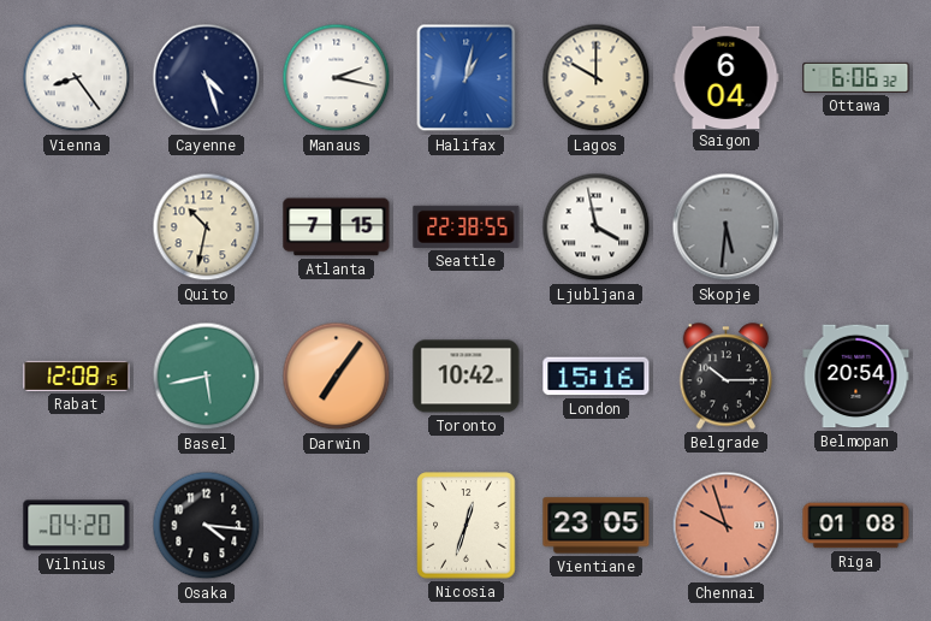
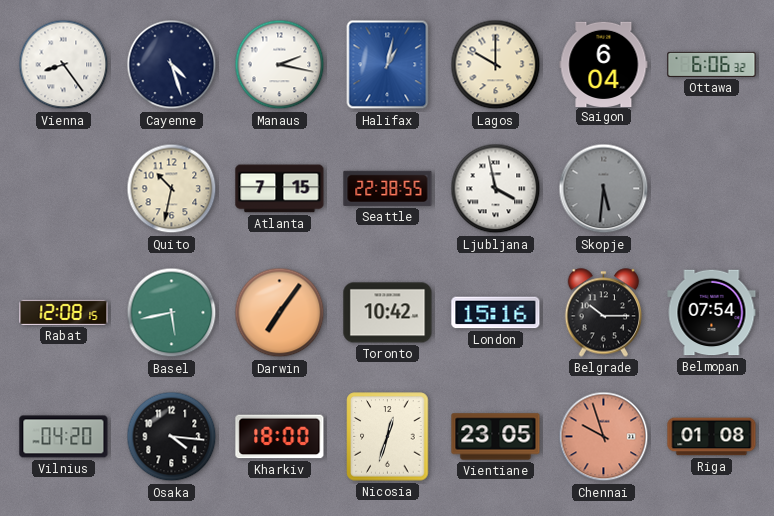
Belmopan: 20:54 -> 07:54 (712, 313)
Kharkiv: none -> 18:00 (280, 437)
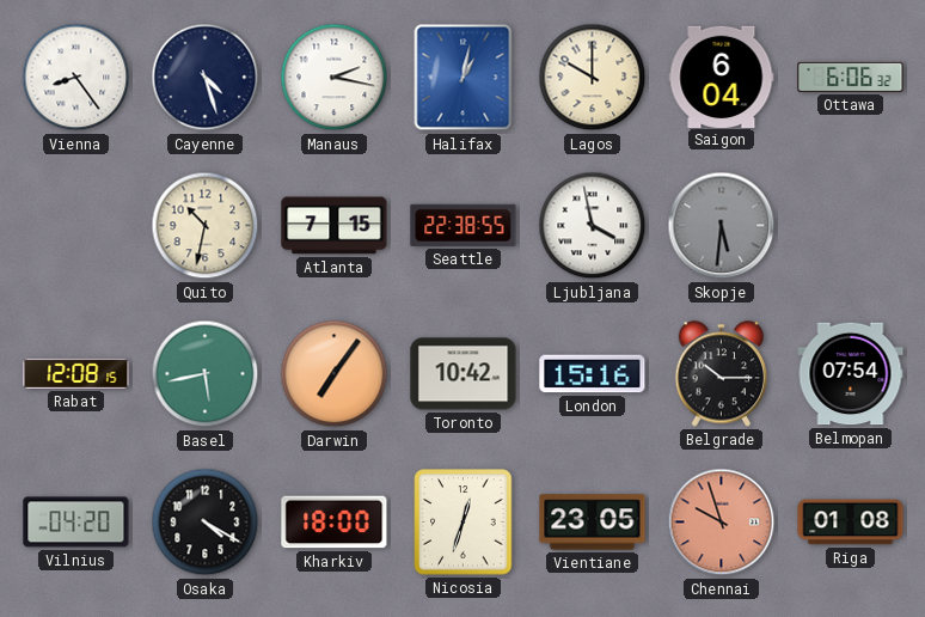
Osaka: 4:16 -> 4:20 (206, 523)
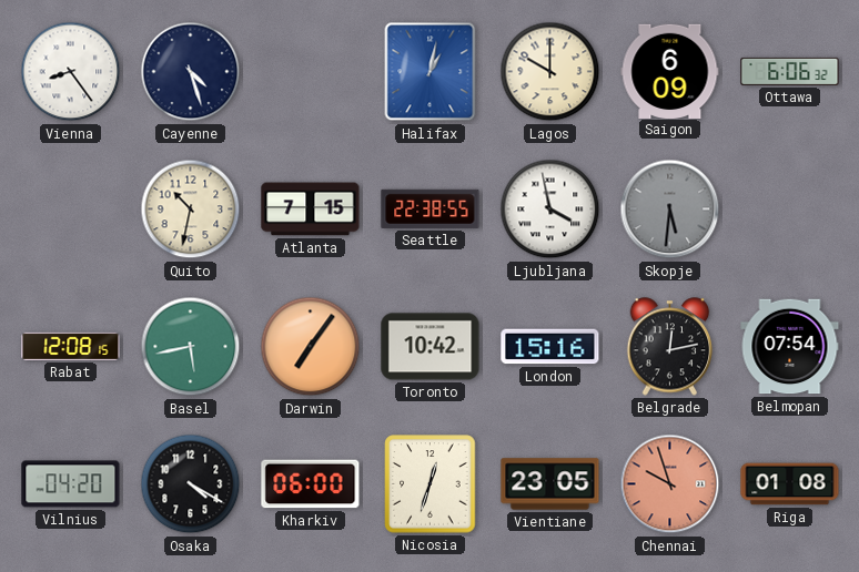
Manaus: 2:17 -> none (335, 78)
Saigon: 6:04 -> 6:09 (670, 71)
Belgrade: 10:15 -> 12:13 (670, 347)
Kharkiv: 18:00 -> 06:00 (311, 484)
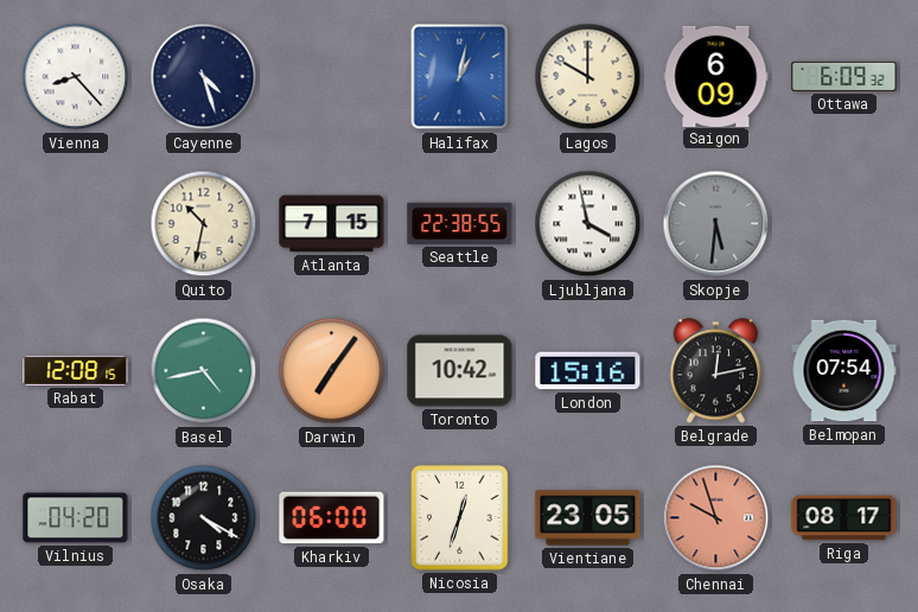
Vienna: 8:24 -> 8:23 (76, 77)
Ottawa: 6:06 -> 6:09 (844, 76)
Basel: 5:43 -> 4:43 (204, 371)
Riga: 01:08 -> 08:17 (844, 518)
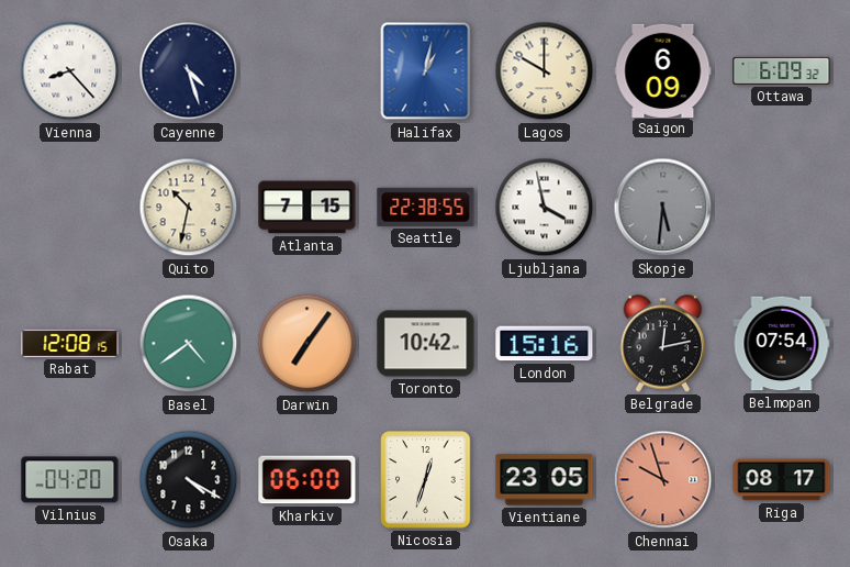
Basel: 4:43 -> 4:39 (189, 344)
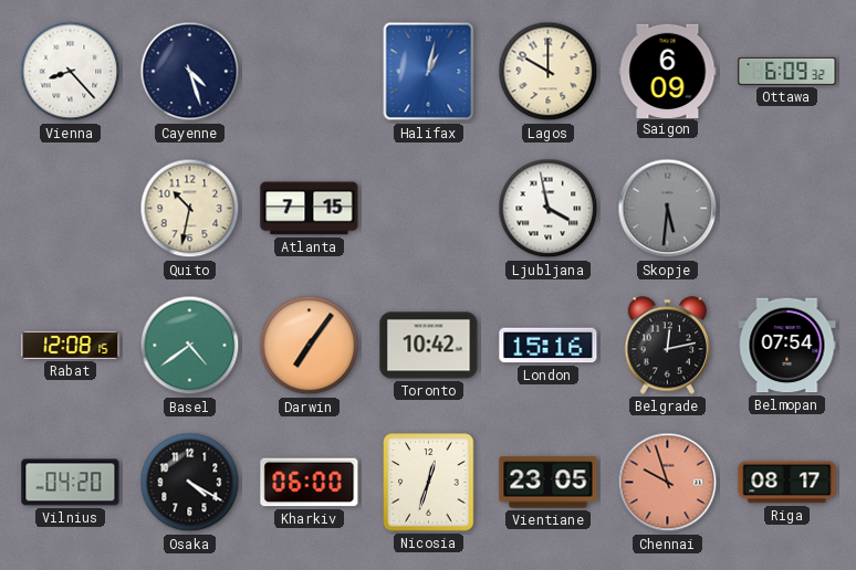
Seattle: 22:38 -> none (426, 207)
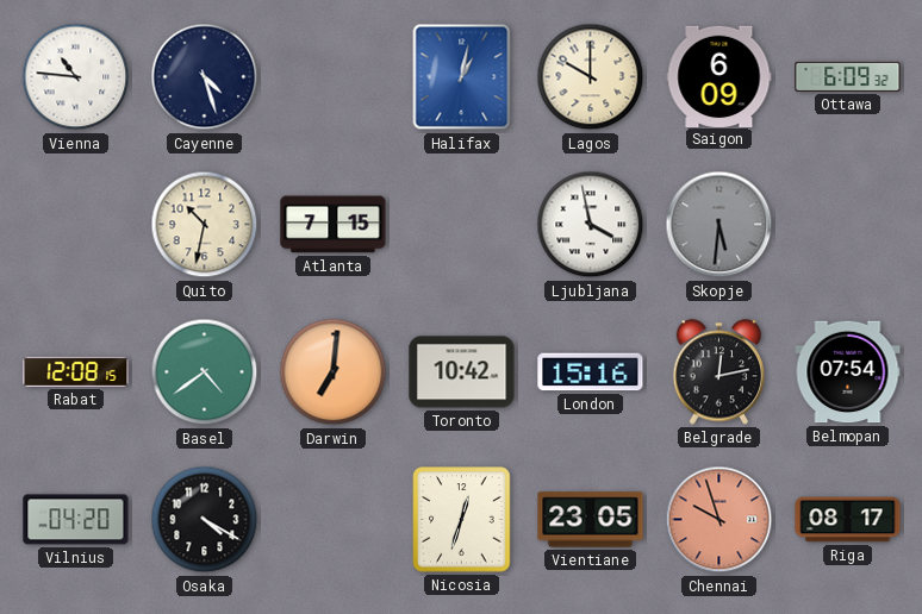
Vienna: 8:23 -> 10:46 (76, 77)
Darwin: 7:06 -> 7:01 (334, 372)
Kharkiv: 06:00 -> none (310, 483)
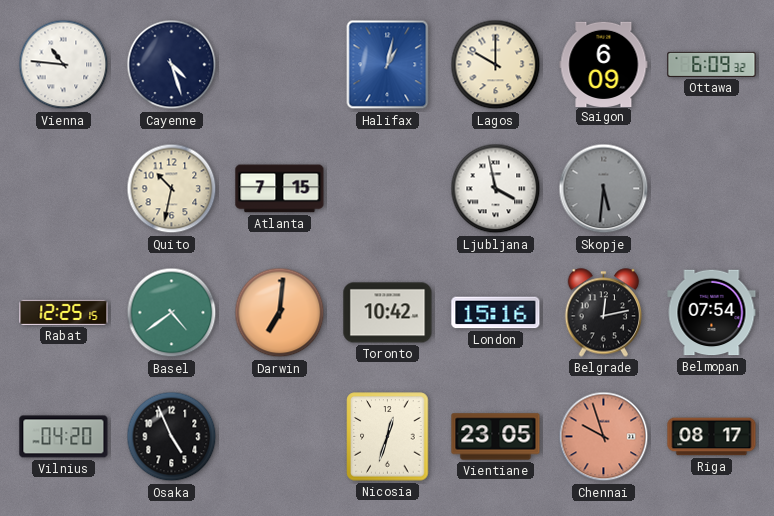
Rabat: 12:08 -> 12:25 (64, 312)
Osaka: 4:20 -> 4:56 (172, 437)
